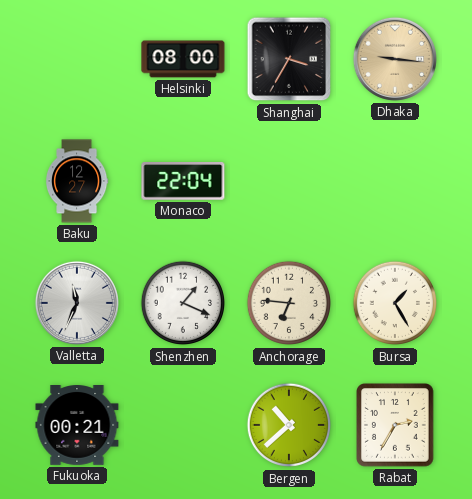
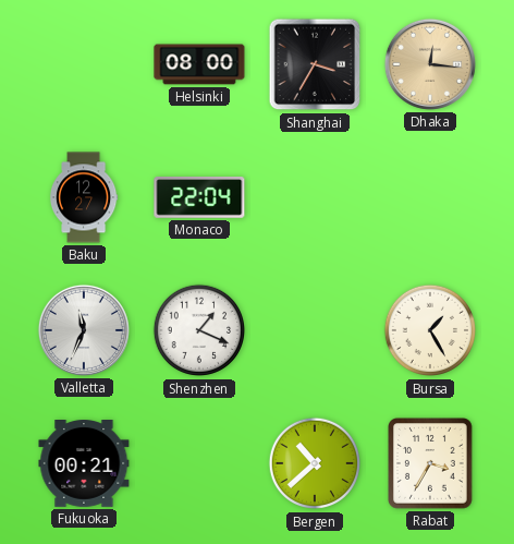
Dhaka: 9:16 -> 12:16 (430, 64)
Anchorage: 6:46 -> none (289, 303)
Rabat: 2:35 -> 3:35 (431, 463)
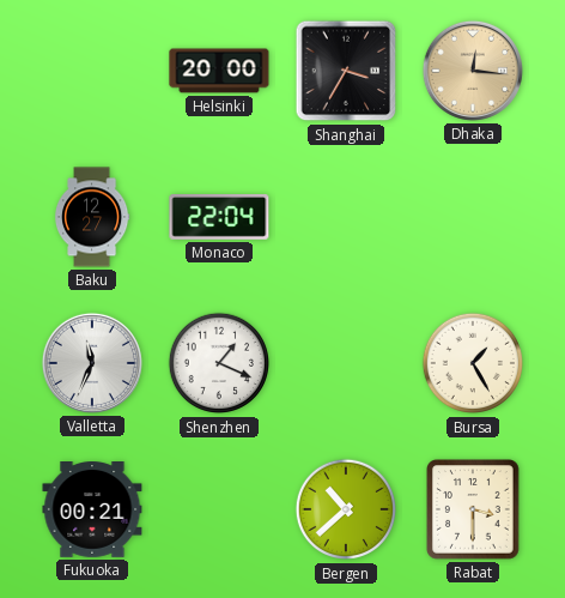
Helsinki: 08:00 -> 20:00 (219, 71)
Rabat: 3:35 -> 3:30 (474, 509)
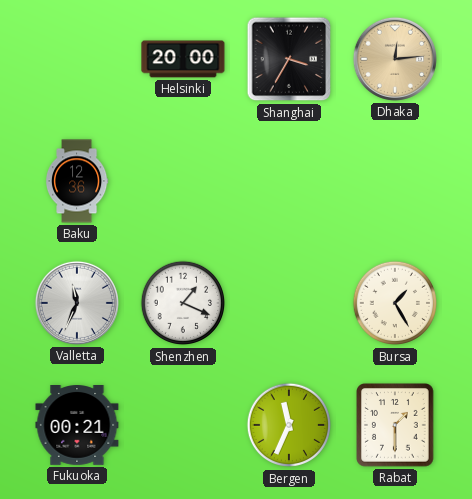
Dhaka: 12:16 -> 12:14 (395, 59)
Baku: 12:27 -> 12:36 (77, 181)
Monaco: 22:04 -> none (219, 217)
Bergen: 10:38 -> 11:34 (289, 425)
Rabat: 3:30 -> 1:30 (396, 425)
